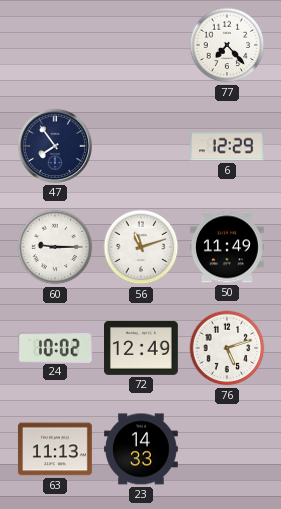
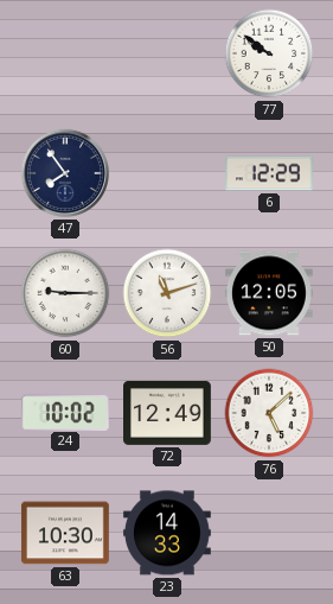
77: 7:23 -> 9:51 (269, 53)
50: 11:49 -> 12:05 (269, 293)
76: 5:12 -> 5:08 (269, 413)
63: 11:13 -> 10:30 (65, 533)
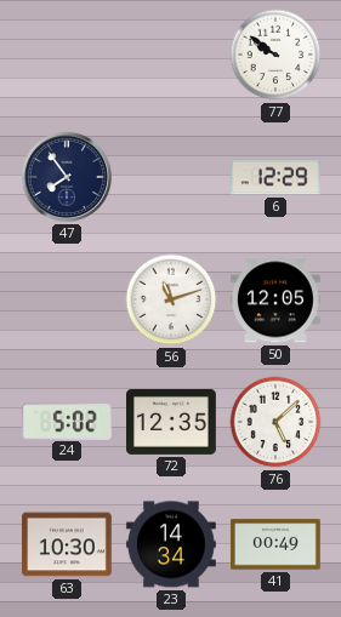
60: 9:15 -> none (65, 293)
24: 10:02 -> 5:02 (67, 421)
72: 12:49 -> 12:35 (172, 422)
23: 14:33 -> 14:34 (171, 544)
41: none -> 00:49 (275, 544)
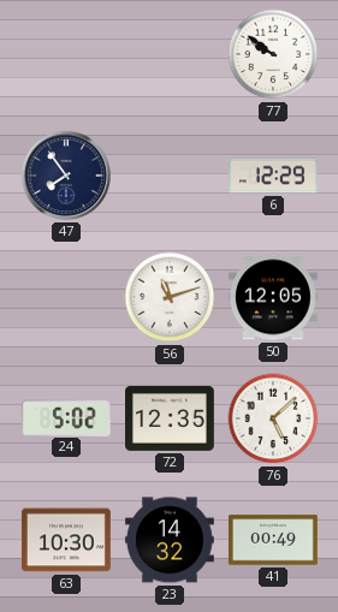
23: 14:34 -> 14:32 (170, 540)
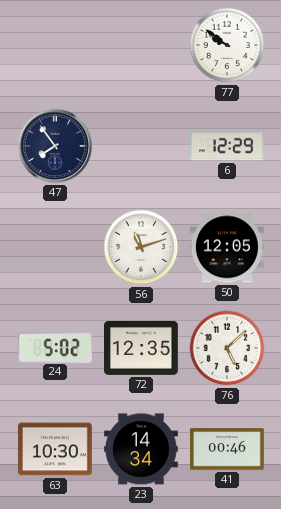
23: 14:32 -> 14:34 (141, 449)
41: 00:49 -> 00:46 (227, 449)
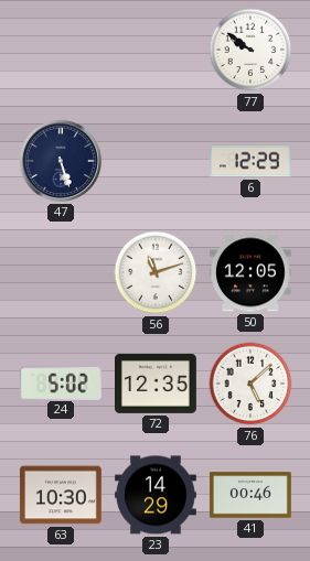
47: 7:54 -> 5:27 (61, 161)
23: 14:34 -> 14:29 (156, 495)
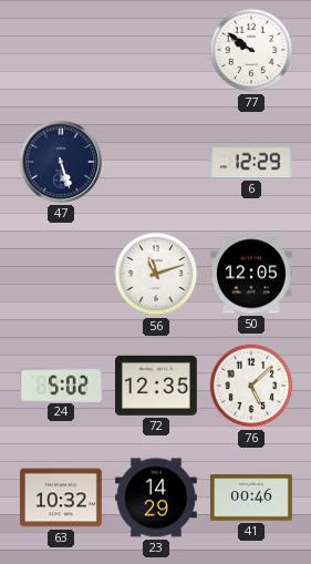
63: 10:30 -> 10:32 (61, 498)
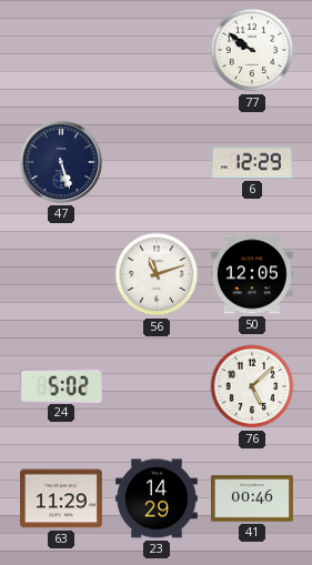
72: 12:35 -> none (157, 386)
63: 10:32 -> 11:29 (61, 498)
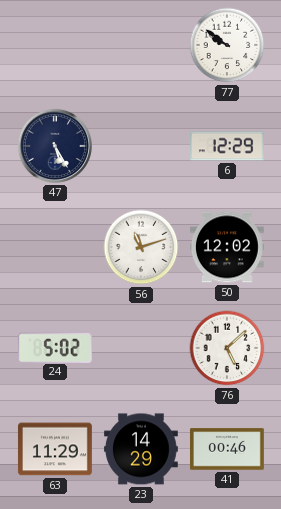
47: 5:27 -> 5:25 (55, 146)
50: 12:05 -> 12:02 (227, 247)
